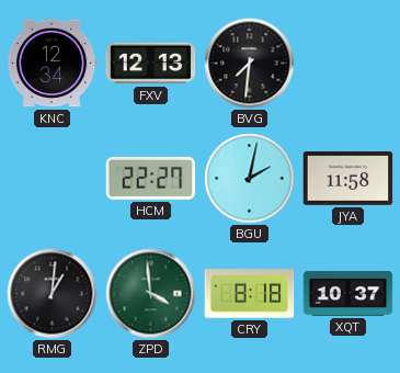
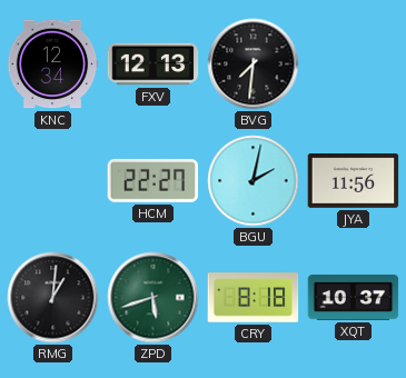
JYA: 11:58 -> 11:56 (354, 181)
ZPD: 3:59 -> 5:42 (154, 298)
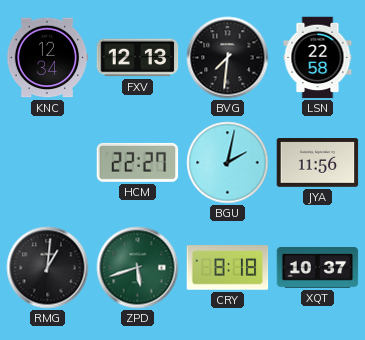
LSN: none -> 22:58 (318, 58)
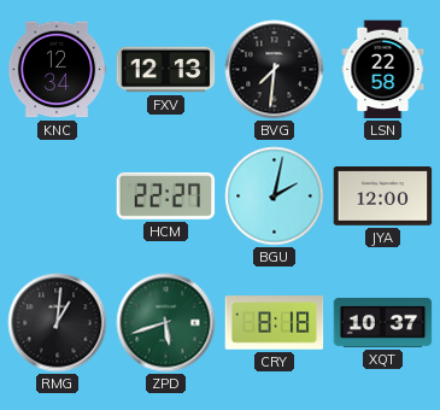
JYA: 11:56 -> 12:00 (383, 197)
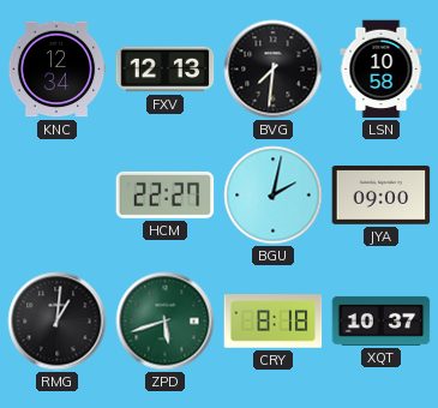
LSN: 22:58 -> 10:58 (382, 70)
JYA: 12:00 -> 09:00 (382, 196)
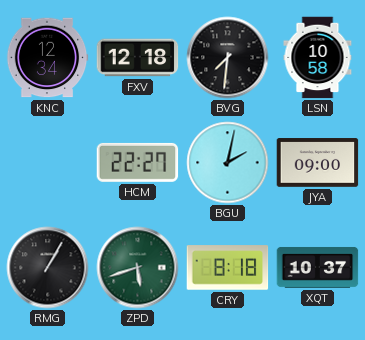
FXV: 12:13 -> 12:18 (138, 58)
RMG: 1:01 -> 1:05 (48, 268)
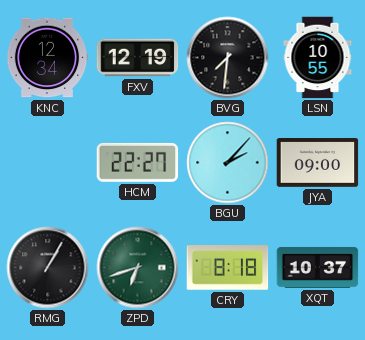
FXV: 12:18 -> 12:19 (138, 58)
LSN: 10:58 -> 10:55 (318, 58)
BGU: 2:02 -> 2:07 (228, 163)
ZPD: 5:42 -> 6:42 (138, 268)
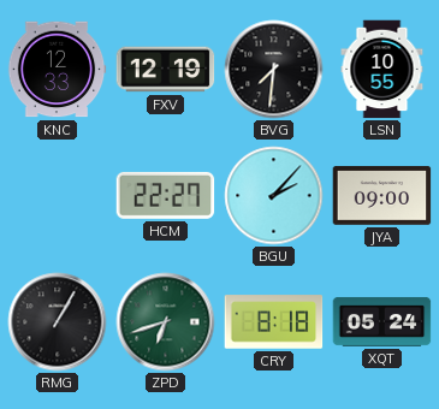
KNC: 12:34 -> 12:33 (57, 70)
XQT: 10:37 -> 05:24 (382, 321)
